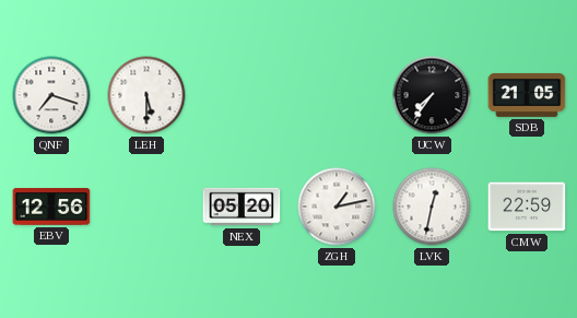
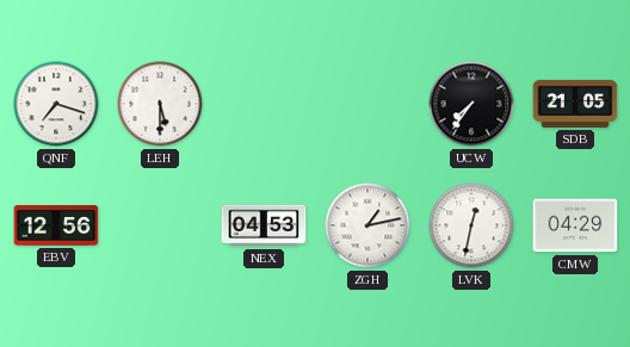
NEX: 05:20 -> 04:53 (264, 225)
CMW: 22:59 -> 04:29 (575, 225)
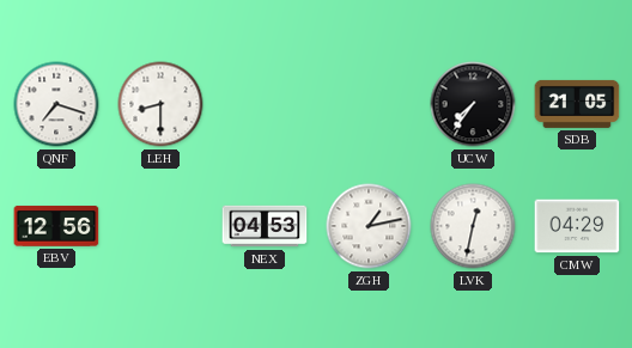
LEH: 5:30 -> 8:30 (160, 104)
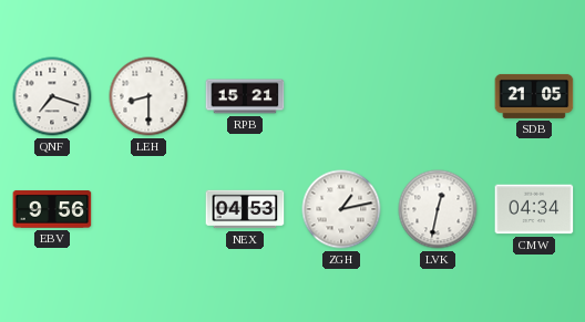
RPB: none -> 15:21 (245, 96)
UCW: 7:36 -> none (473, 104)
EBV: 12:56 -> 9:56 (52, 209)
CMW: 04:29 -> 04:34 (534, 209)
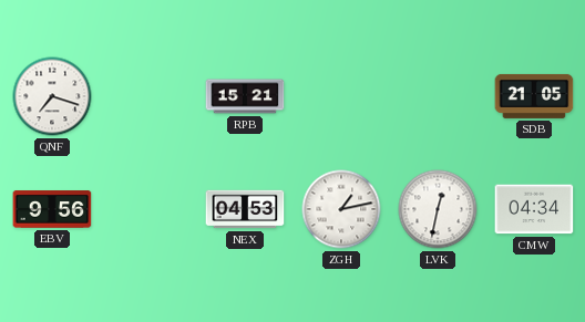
LEH: 8:30 -> none (148, 96)
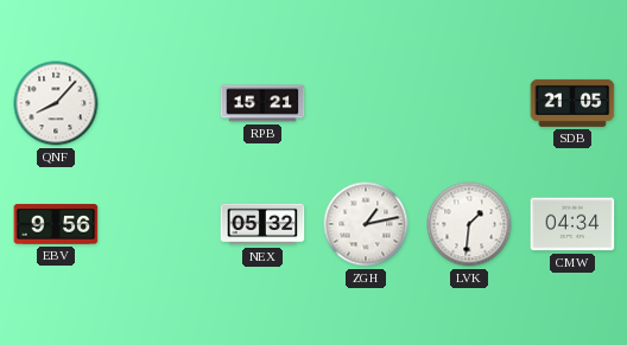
QNF: 7:18 -> 8:07 (56, 103)
NEX: 04:53 -> 05:32 (262, 224)
LVK: 12:32 -> 1:31 (469, 224)
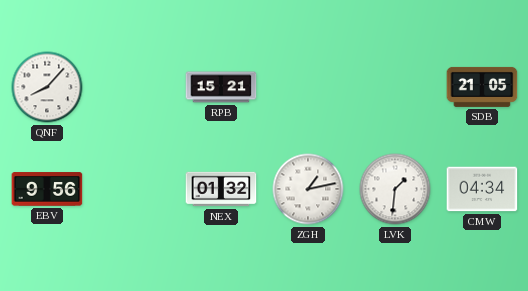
NEX: 05:32 -> 01:32 (221, 189)
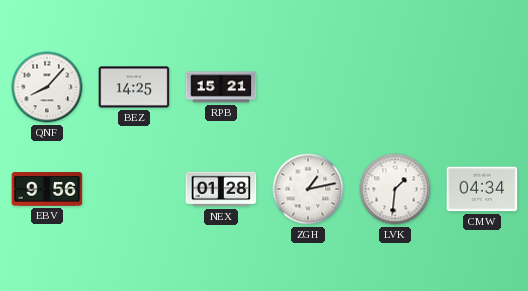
BEZ: none -> 14:25 (134, 87)
SDB: 21:05 -> none (482, 87)
NEX: 01:32 -> 01:28 (221, 189)
